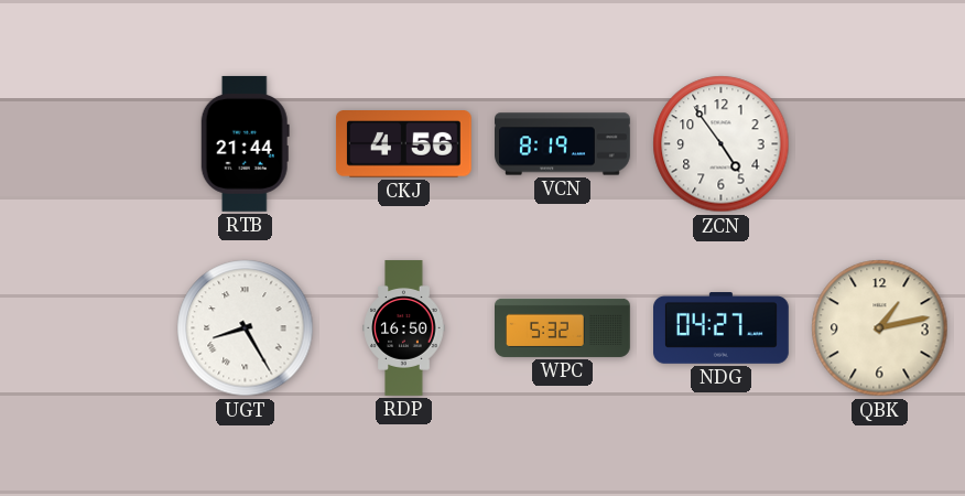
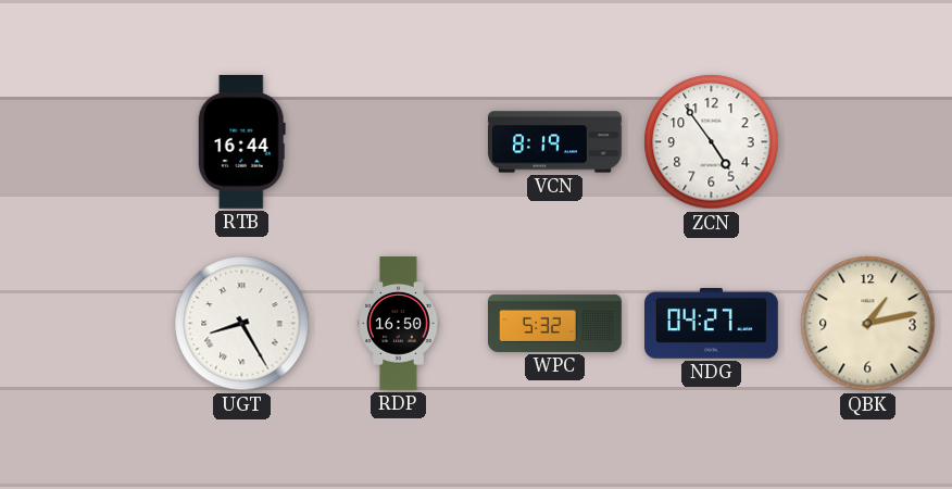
RTB: 21:44 -> 16:44 (241, 141)
CKJ: 4:56 -> none (403, 144)
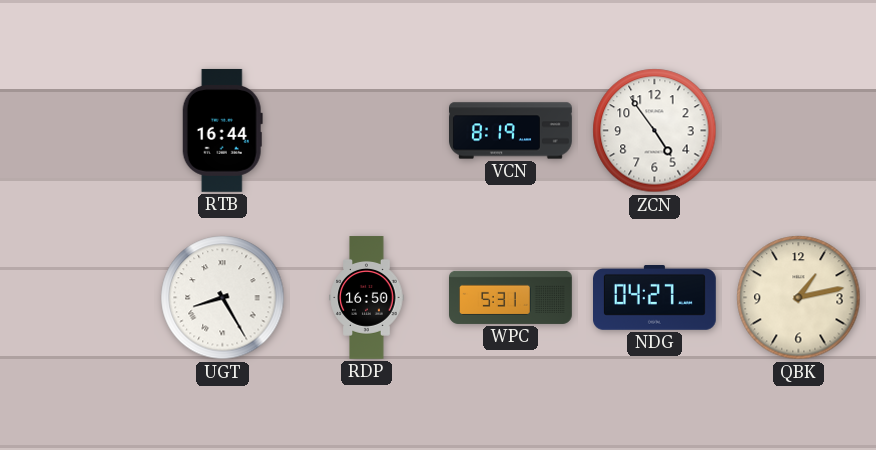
WPC: 5:32 -> 5:31 (511, 297)
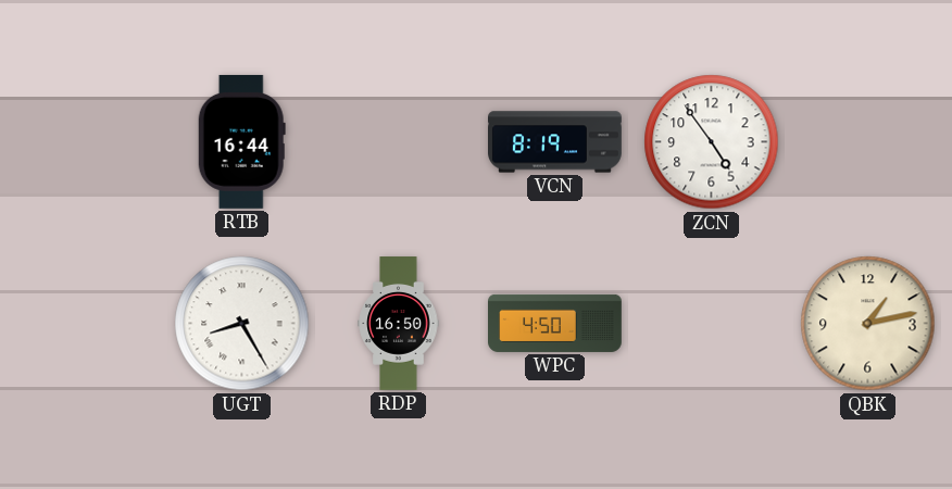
WPC: 5:31 -> 4:50 (555, 323)
NDG: 04:27 -> none (655, 298)
